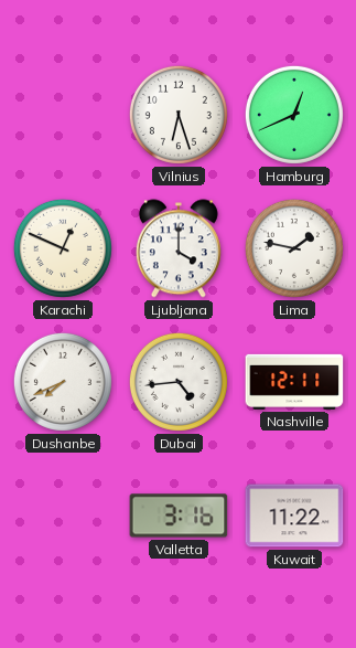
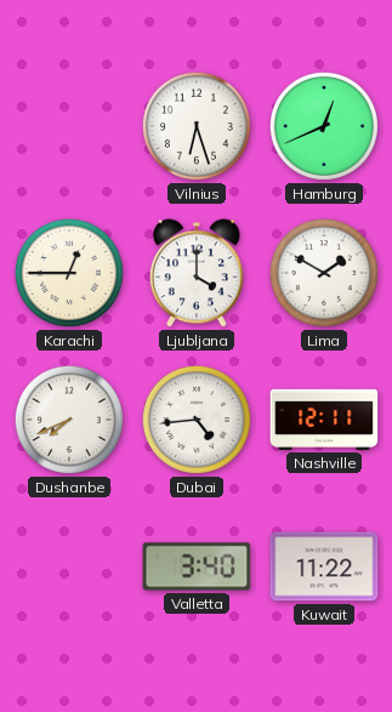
Karachi: 12:49 -> 12:45 (69, 273)
Lima: 1:47 -> 1:50 (324, 273)
Valletta: 3:16 -> 3:40 (197, 566)
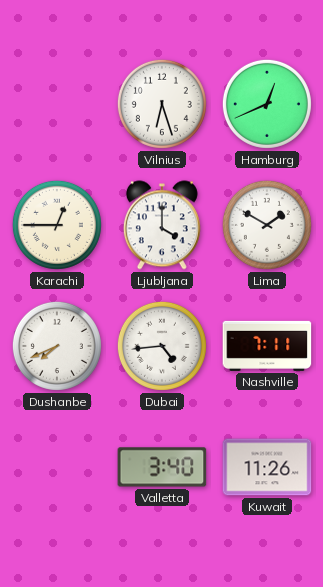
Nashville: 12:11 -> 7:11 (267, 346)
Kuwait: 11:22 -> 11:26 (267, 467)
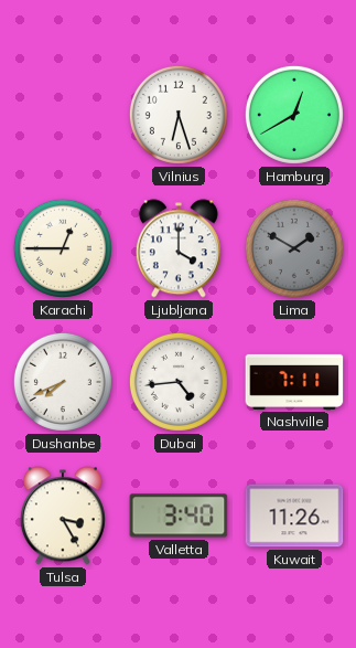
Hamburg: 12:41 -> 12:40 (294, 115)
Lima dial: white -> grey (294, 248)
Tulsa: none -> 3:25 (63, 516)
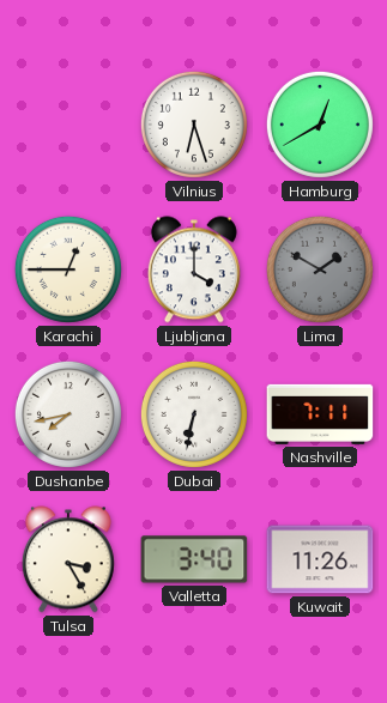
Dushanbe: 7:41 -> 7:43 (68, 414)
Dubai: 4:44 -> 6:32 (194, 414)
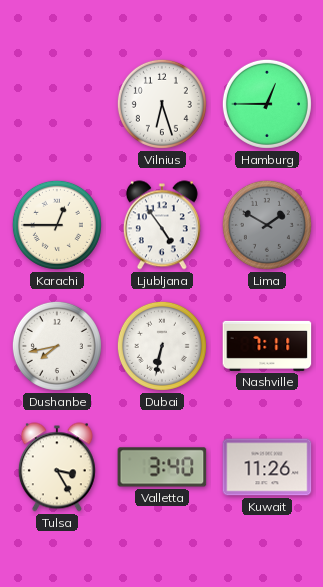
Hamburg: 12:40 -> 12:45 (267, 104)
Ljubljana: 4:00 -> 4:54 (162, 225)
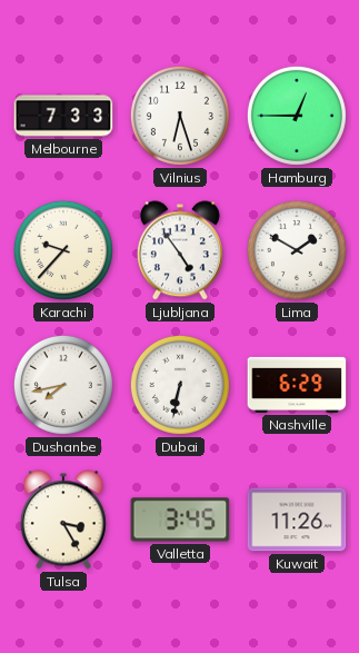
Melbourne: none -> 7:33 (63, 116)
Karachi: 12:45 -> 9:37 (63, 250)
Lima dial: grey -> white (297, 250)
Nashville: 7:11 -> 6:29 (297, 385)
Valletta: 3:40 -> 3:45 (180, 520)
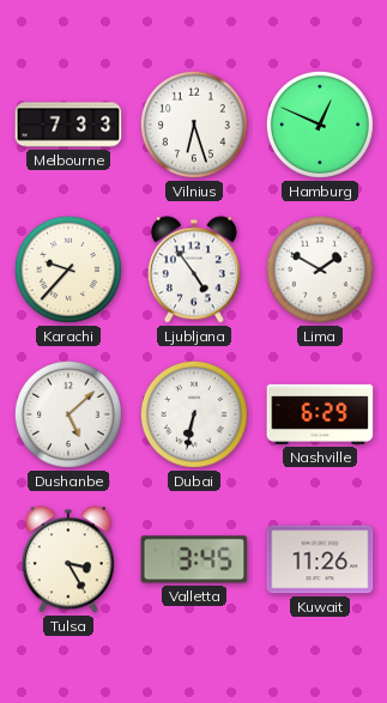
Hamburg: 12:45 -> 12:49 (320, 125)
Dushanbe: 7:43 -> 5:08 (68, 414)
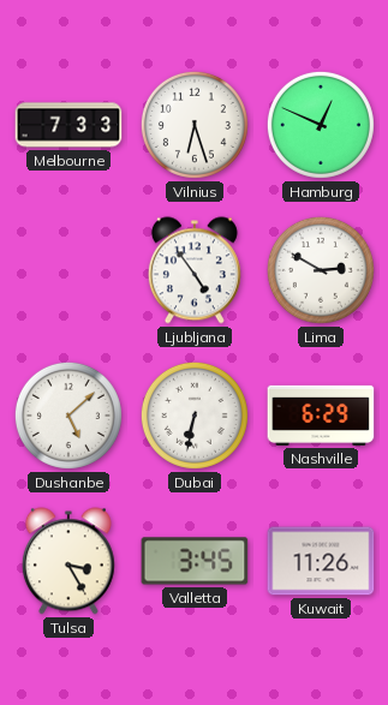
Karachi: 9:37 -> none (68, 269)
Lima: 1:50 -> 2:50 (321, 270)
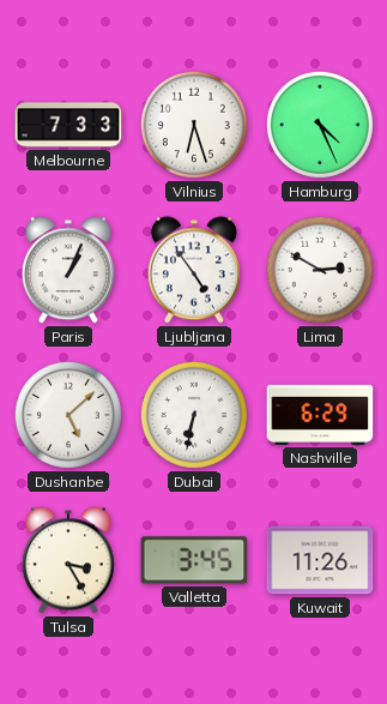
Hamburg: 12:49 -> 4:26 (320, 125)
Paris: none -> 1:04 (68, 270)
